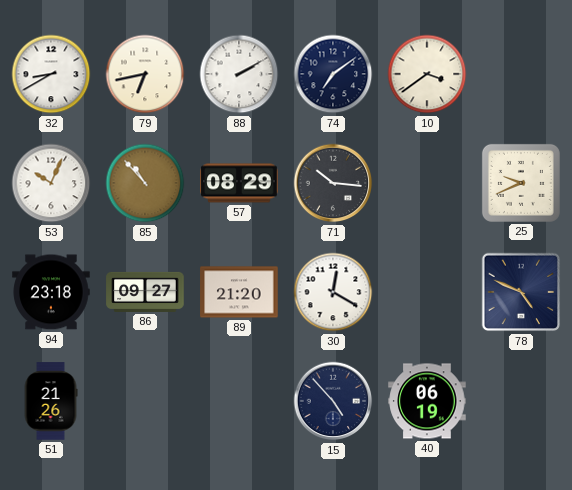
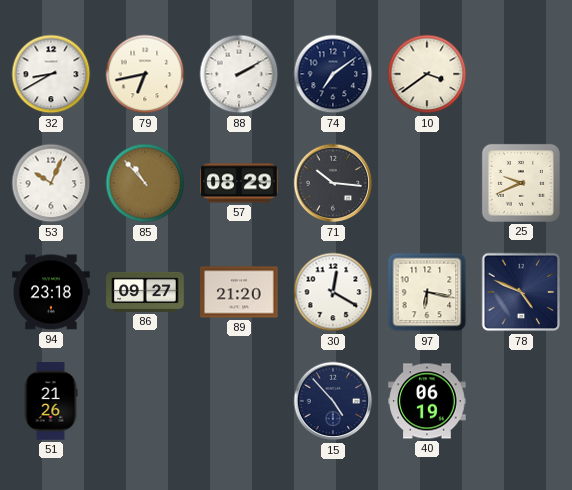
97: none -> 6:17 (427, 292)
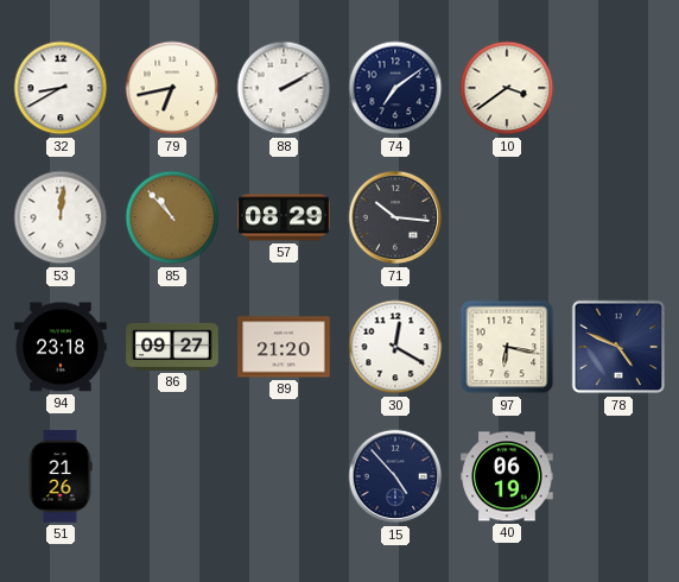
53: 10:04 -> 12:01 (61, 217)
25: 9:41 -> none (521, 183)
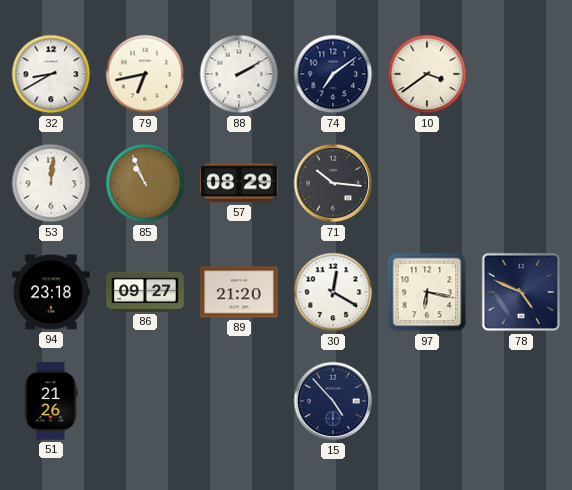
85: 10:53 -> 10:56 (145, 183)
40: 06:19 -> none (507, 476)
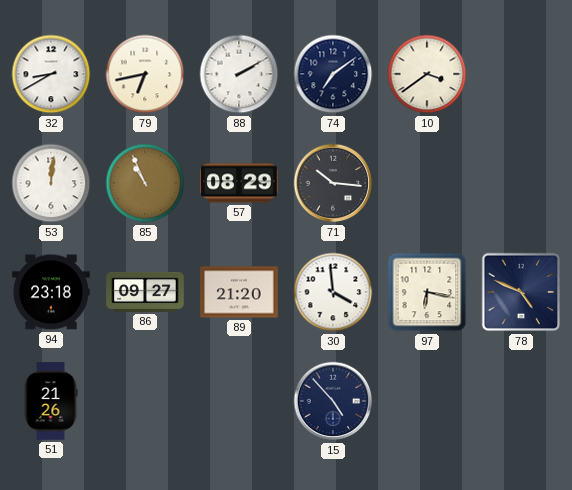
30: 12:20 -> 3:59 (333, 292)
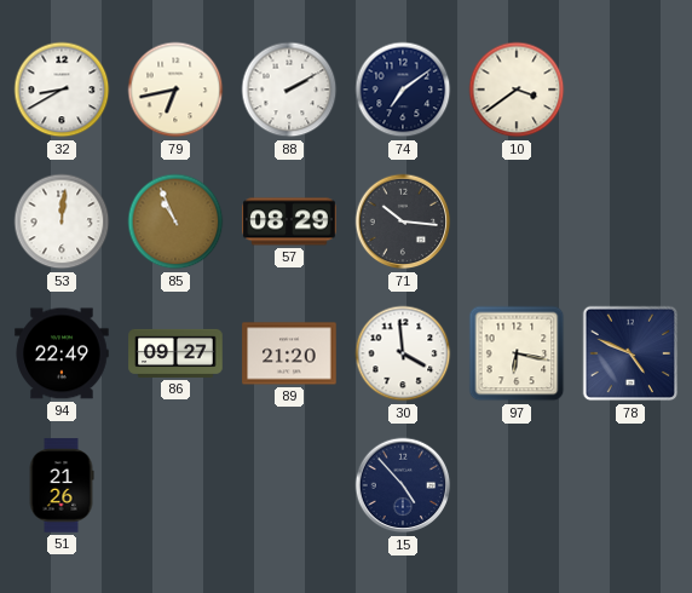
94: 23:18 -> 22:49 (62, 353)
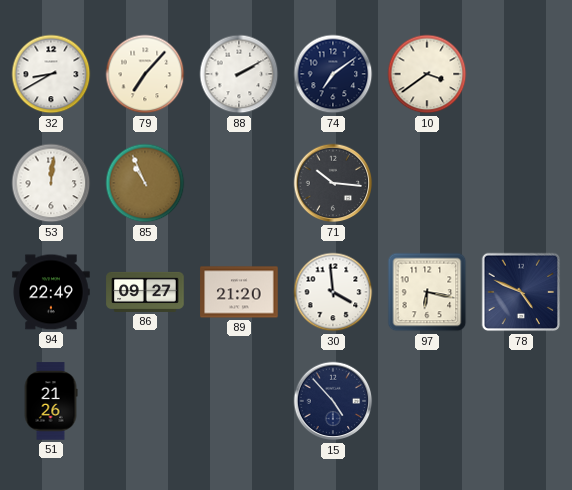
79: 6:43 -> 7:07 (145, 74)
57: 08:29 -> none (289, 221)
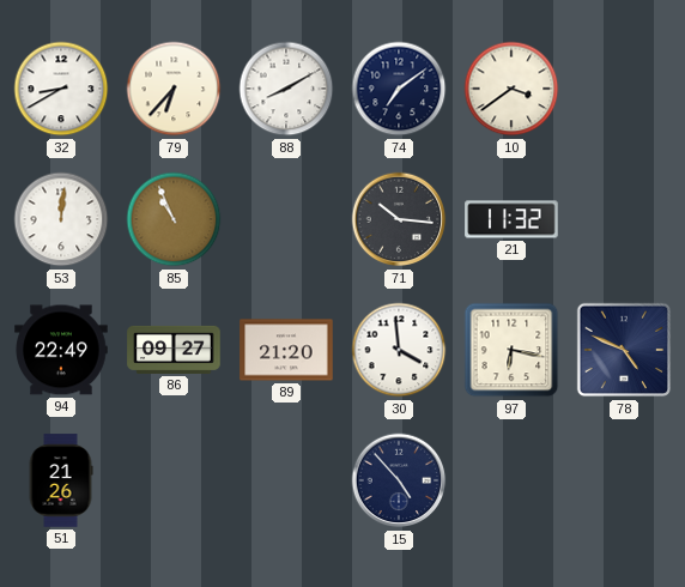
79: 7:07 -> 6:37 (174, 89)
88: 2:10 -> 8:10 (286, 89)
21: none -> 11:32 (511, 219)
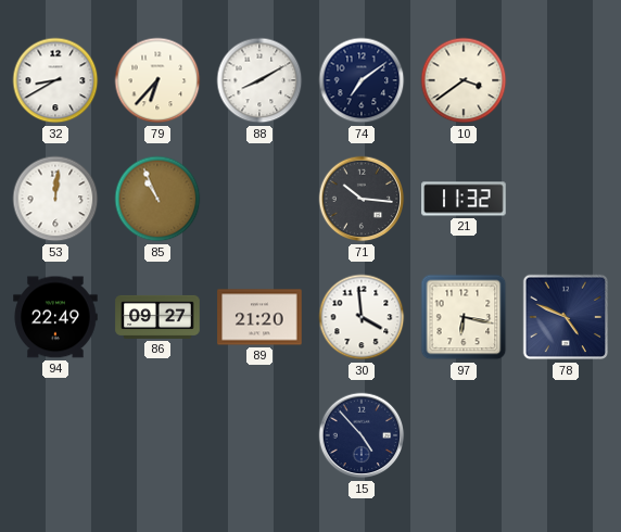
51: 21:26 -> none (61, 480)
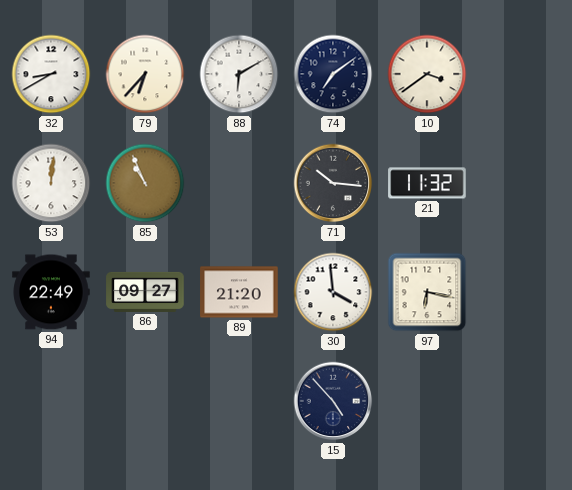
88: 8:10 -> 6:10 (239, 74)
78: 4:49 -> none (566, 317)
